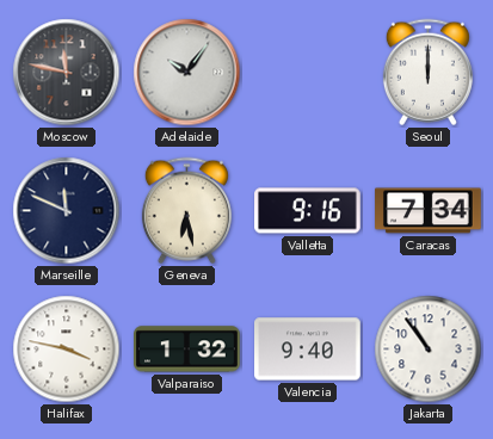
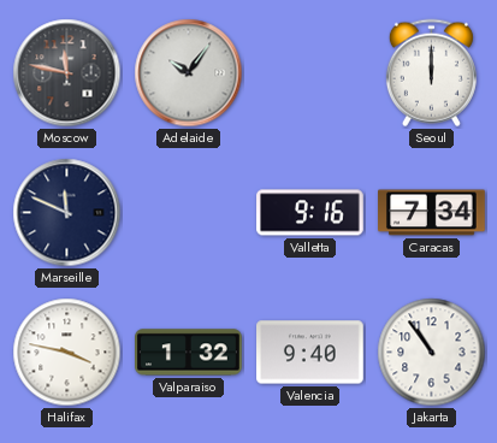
Geneva: 6:28 -> none (186, 211)
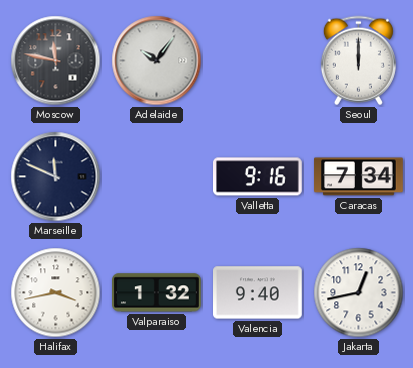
Halifax: 3:47 -> 3:43 (56, 293)
Jakarta: 10:54 -> 12:43 (359, 293)
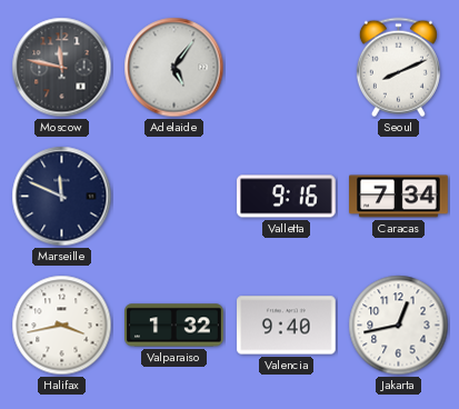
Adelaide: 10:06 -> 5:06 (174, 68)
Seoul: 12:00 -> 8:11 (398, 68)
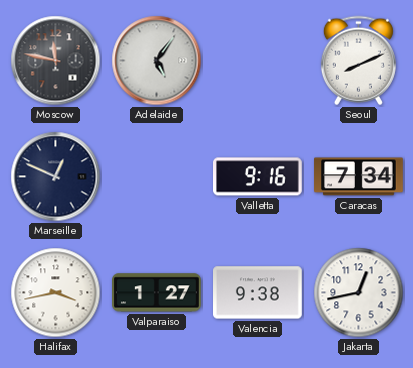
Marseille: 11:49 -> 12:49 (56, 177)
Valparaiso: 1:32 -> 1:27 (157, 293)
Valencia: 9:40 -> 9:38 (258, 293)
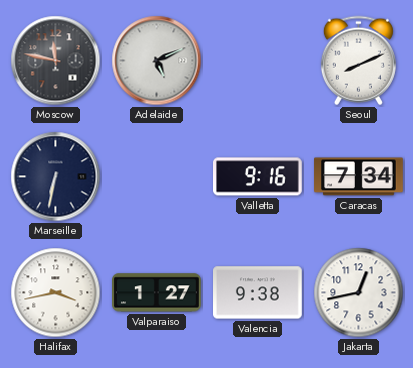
Adelaide: 5:06 -> 5:11 (157, 61)
Marseille: 12:49 -> 6:32 (56, 177)
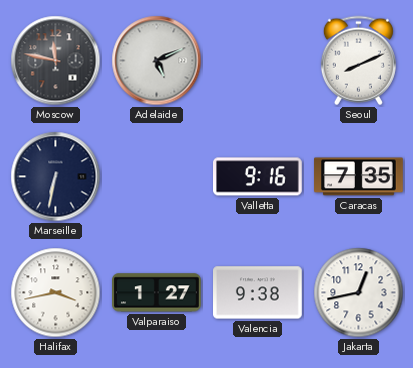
Caracas: 7:34 -> 7:35 (359, 177)
